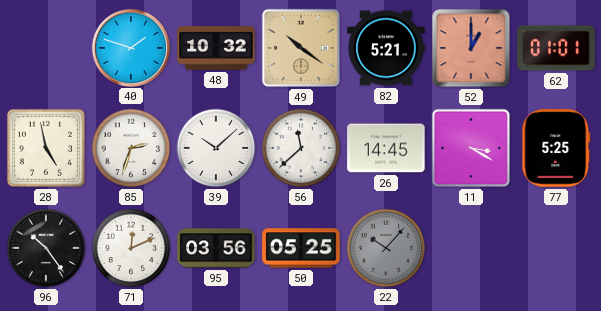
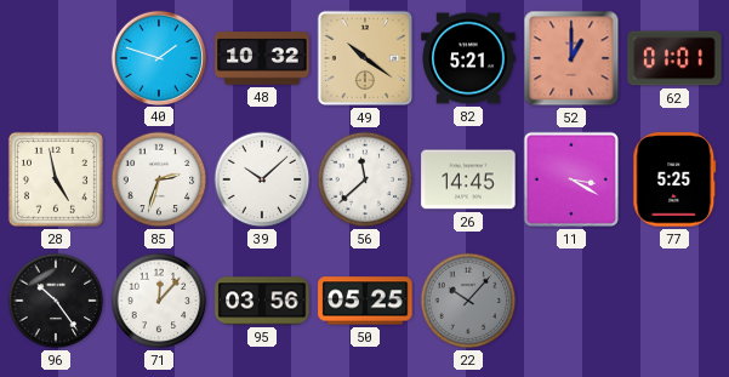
71: 12:11 -> 12:07 (159, 301)
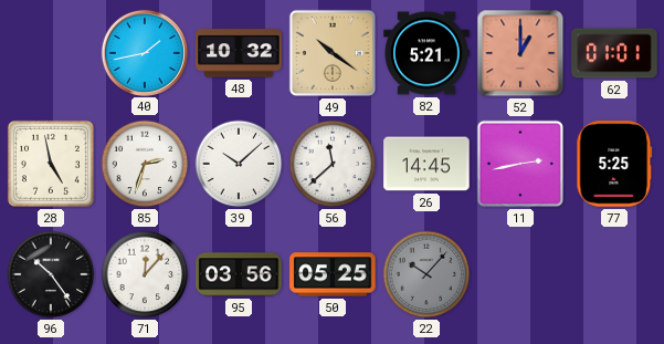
40: 1:48 -> 1:43 (144, 52)
11: 3:20 -> 2:43 (520, 164)
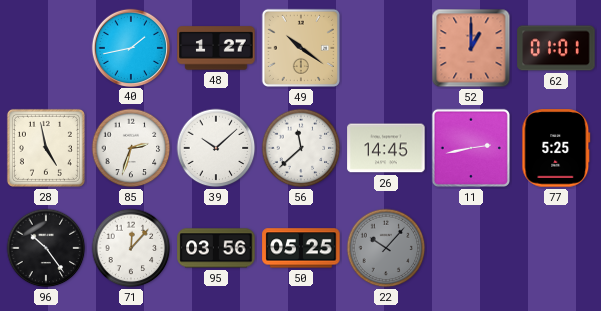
48: 10:32 -> 1:27 (216, 48)
82: 5:21 -> none (426, 53)
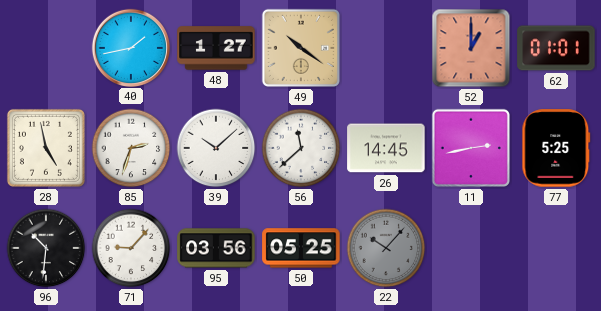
96: 10:24 -> 10:31 (46, 248)
71: 12:07 -> 9:07 (131, 248)
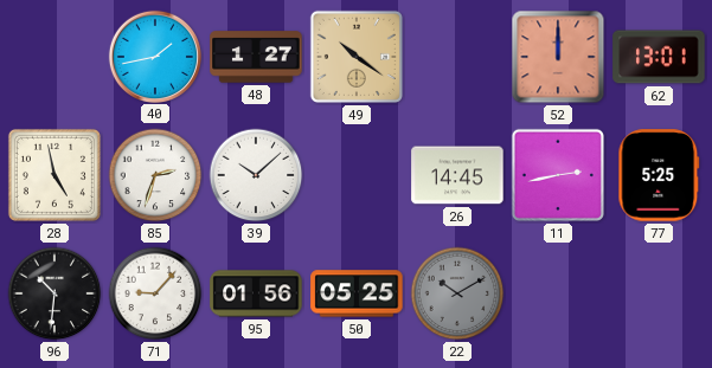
52: 1:00 -> 12:00 (558, 57)
62: 01:01 -> 13:01 (659, 57)
56: 11:38 -> none (301, 148)
95: 03:56 -> 01:56 (256, 293)
22: 10:07 -> 10:10 (457, 293)
